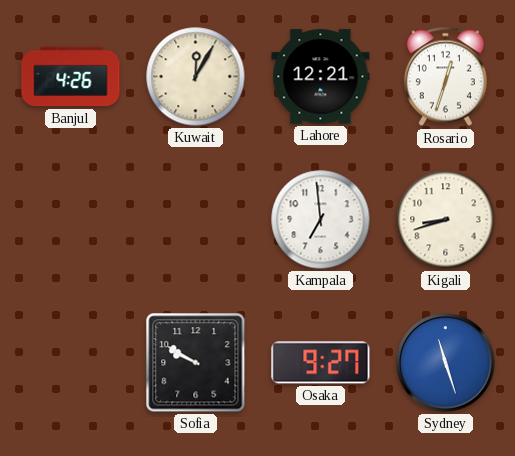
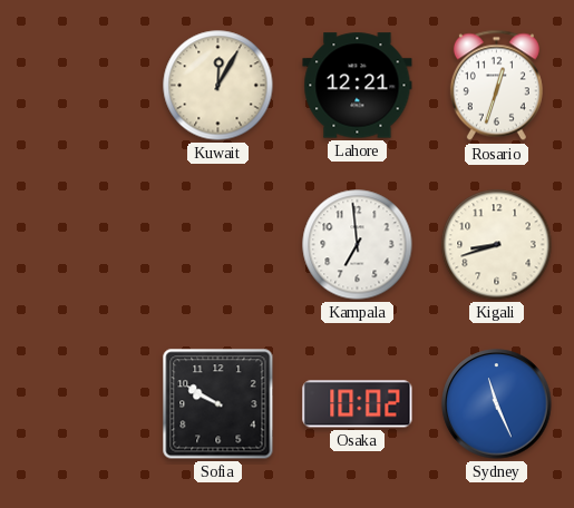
Banjul: 4:26 -> none (71, 77)
Osaka: 9:27 -> 10:02 (358, 404)
Sydney: 11:27 -> 11:26 (497, 404)
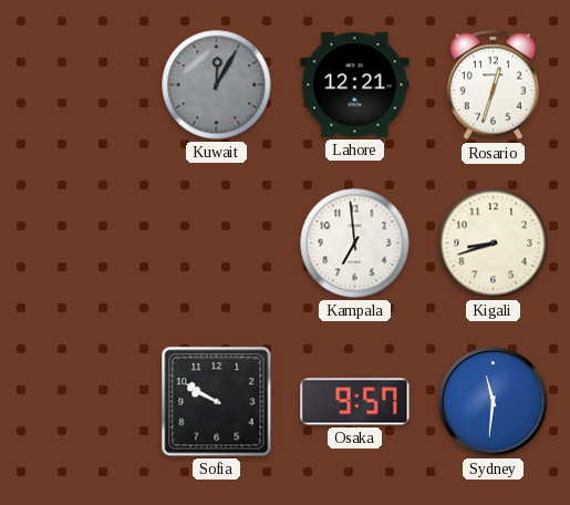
Kuwait dial: cream -> grey (217, 85)
Osaka: 10:02 -> 9:57 (355, 402)
Sydney: 11:26 -> 11:31 (494, 402)
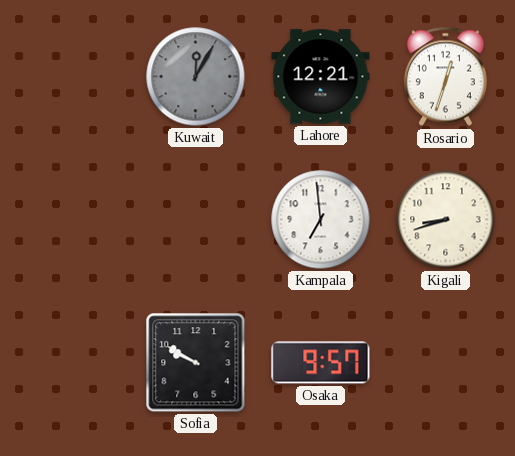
Sydney: 11:31 -> none (494, 402)
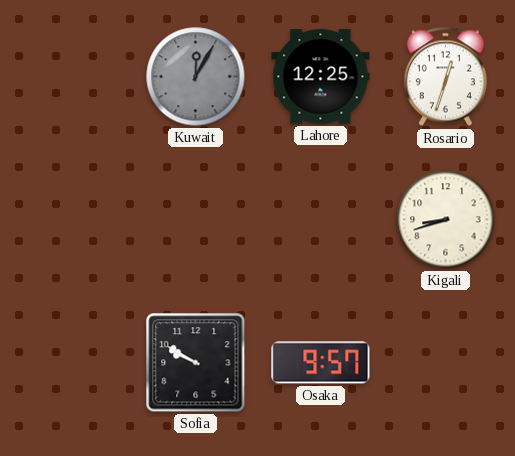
Lahore: 12:21 -> 12:25 (321, 77)
Kampala: 6:59 -> none (321, 220)
